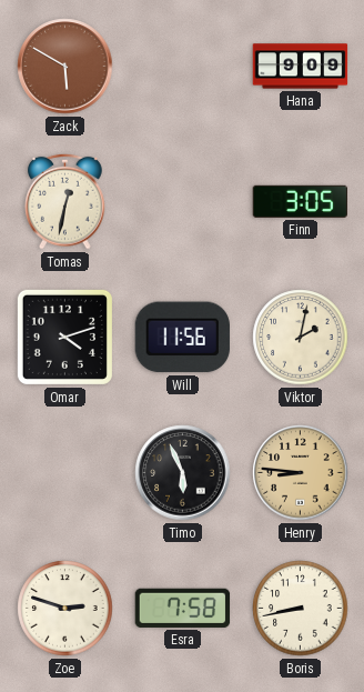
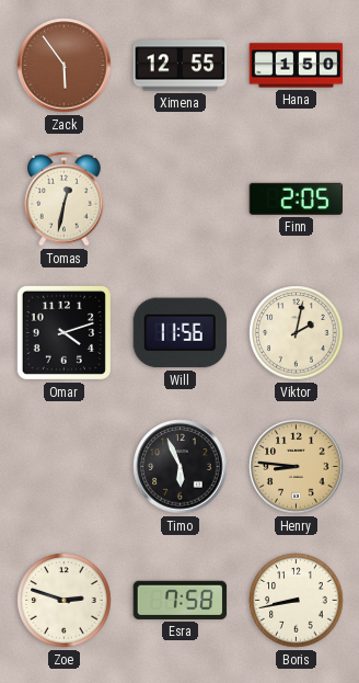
Zack: 5:50 -> 5:54 (65, 66)
Ximena: none -> 12:55 (181, 66)
Hana: 9:09 -> 1:50 (297, 66)
Finn: 3:05 -> 2:05 (297, 198)
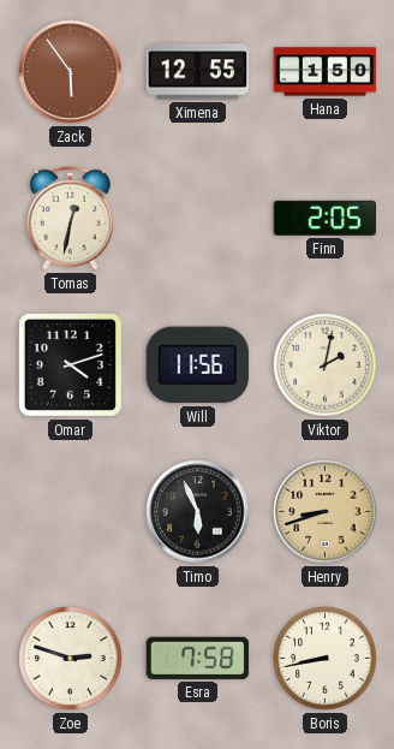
Henry: 8:46 -> 8:42 (326, 512)
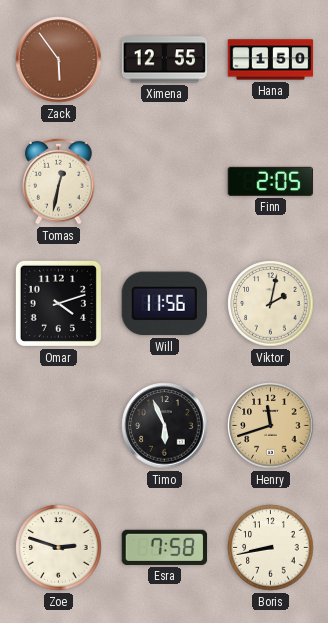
Henry: 8:42 -> 11:42 (271, 426)
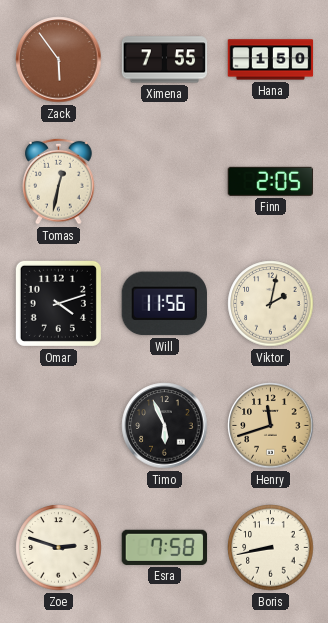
Ximena: 12:55 -> 7:55 (165, 60)
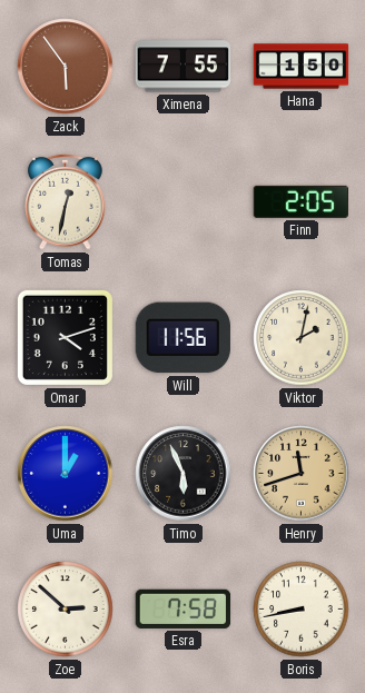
Uma: none -> 1:00 (66, 474)
Zoe: 2:48 -> 2:52 (66, 610)
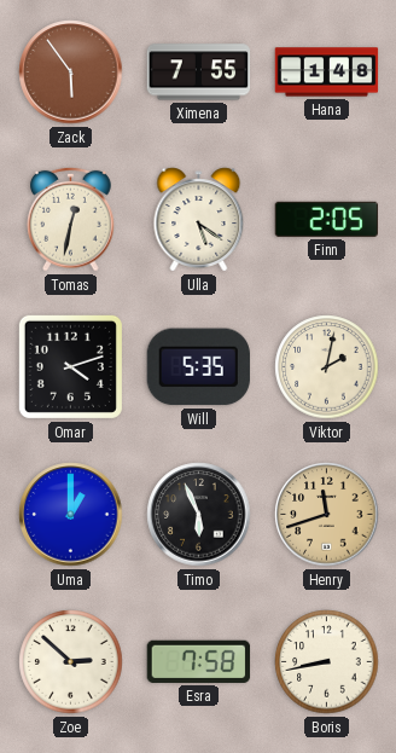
Hana: 1:50 -> 1:48 (327, 73)
Ulla: none -> 5:21 (199, 220)
Will: 11:56 -> 5:35 (198, 367)
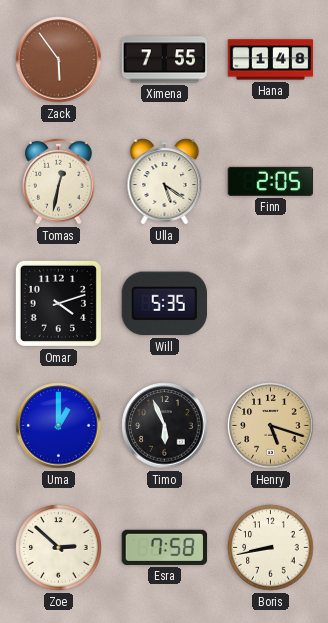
Viktor: 2:02 -> none (327, 367)
Henry: 11:42 -> 5:18 (271, 426)
